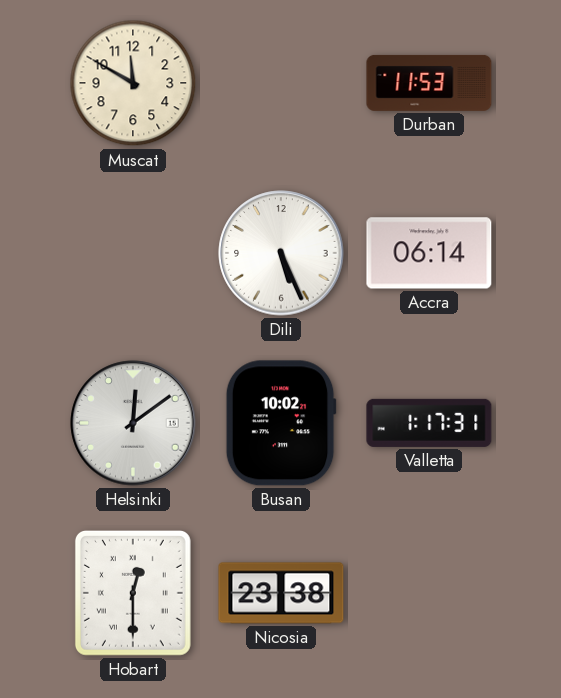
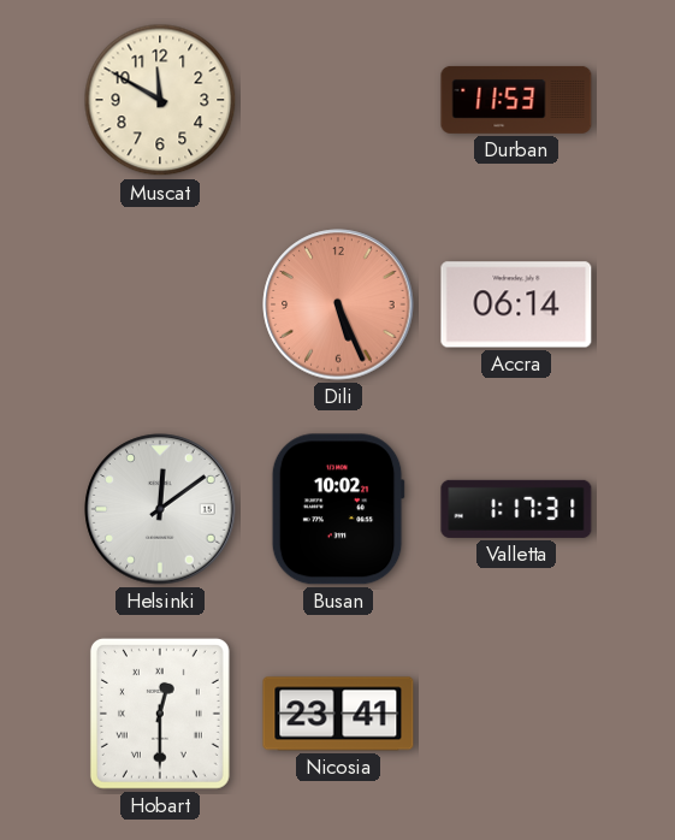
Dili dial: white -> salmon (338, 304)
Nicosia: 23:38 -> 23:41 (338, 714)
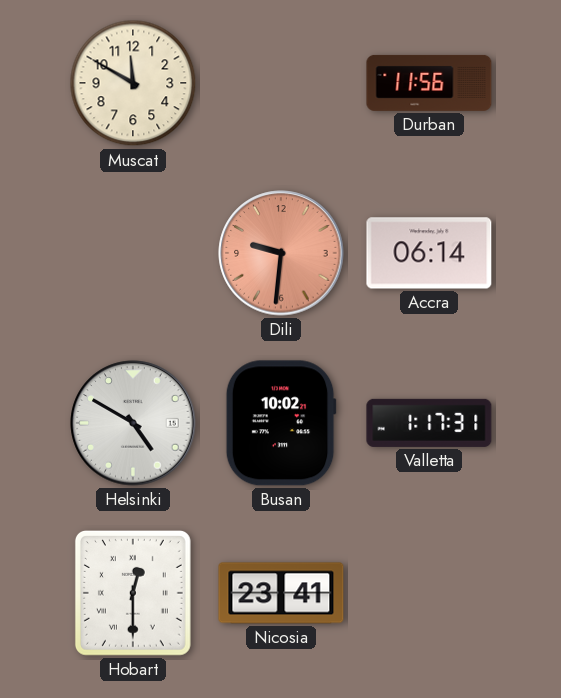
Durban: 11:53 -> 11:56 (429, 83)
Dili: 5:26 -> 9:31 (281, 253)
Helsinki: 12:09 -> 4:50 (133, 423)
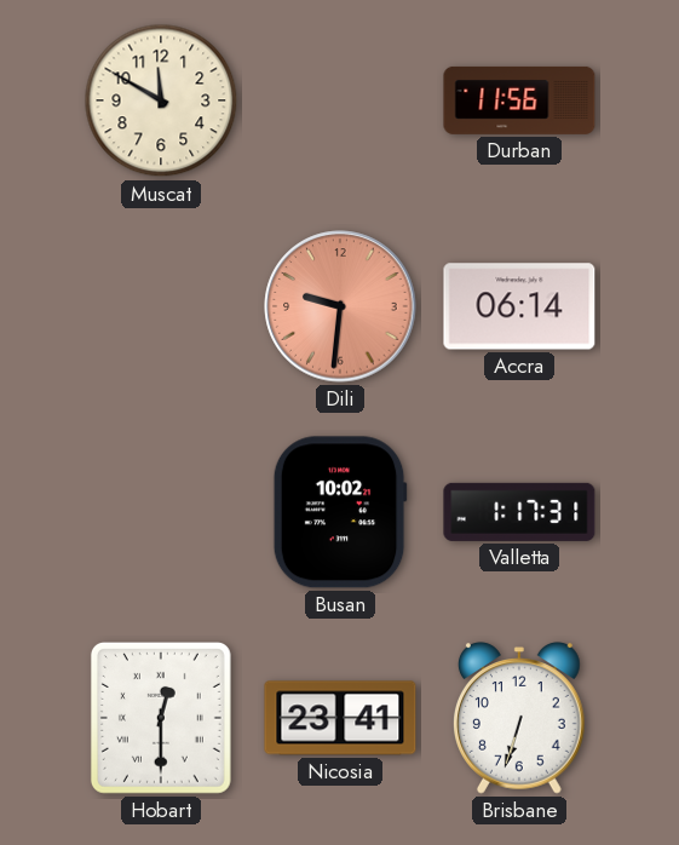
Helsinki: 4:50 -> none (133, 423)
Brisbane: none -> 6:33 (519, 718)
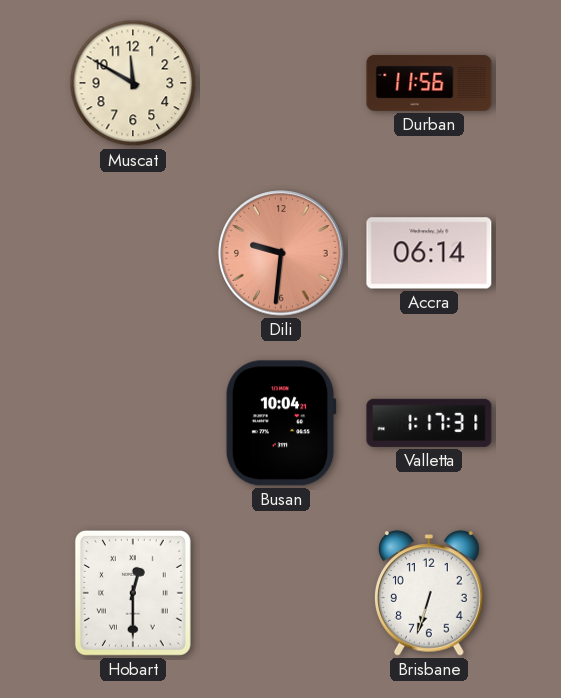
Busan: 10:02 -> 10:04 (281, 423)
Nicosia: 23:41 -> none (340, 718)
